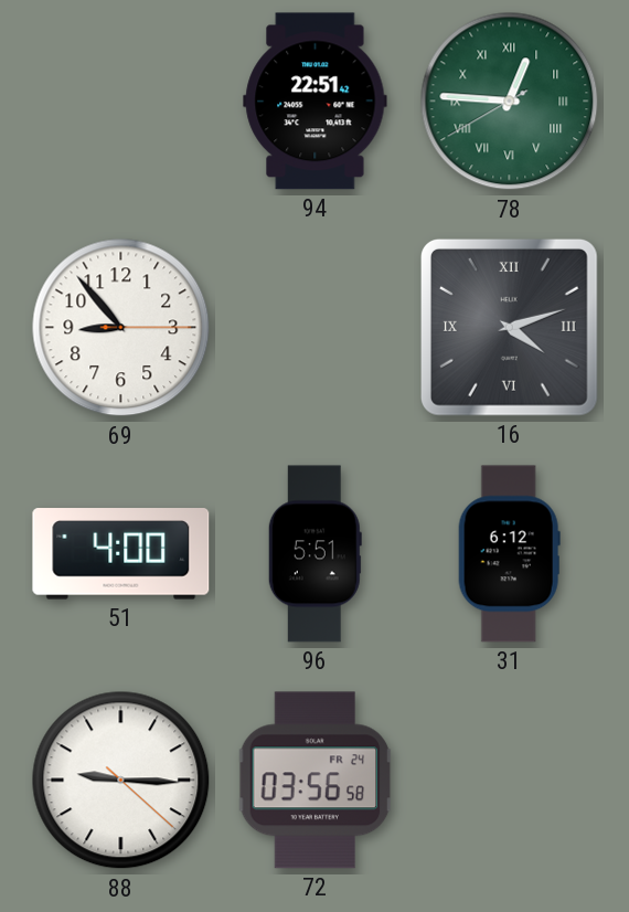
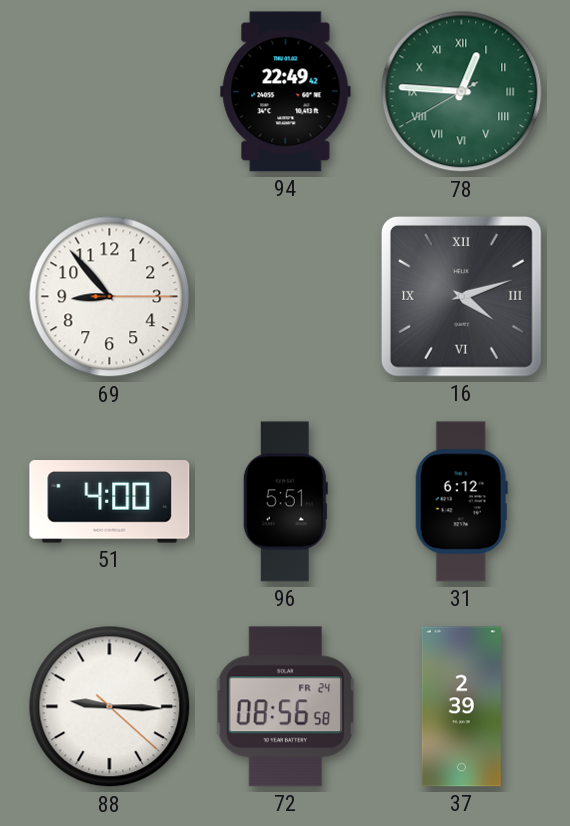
94: 22:51 -> 22:49 (286, 92)
72: 03:56 -> 08:56 (286, 707)
37: none -> 2:39 (461, 707)
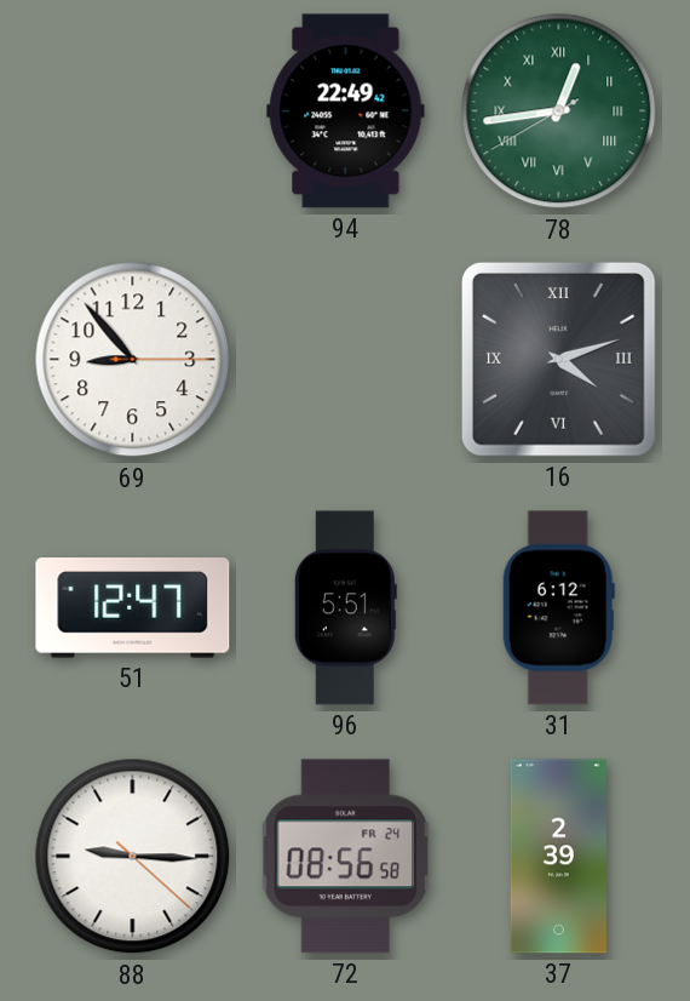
78: 12:45 -> 12:43 (559, 111)
51: 4:00 -> 12:47 (133, 608)
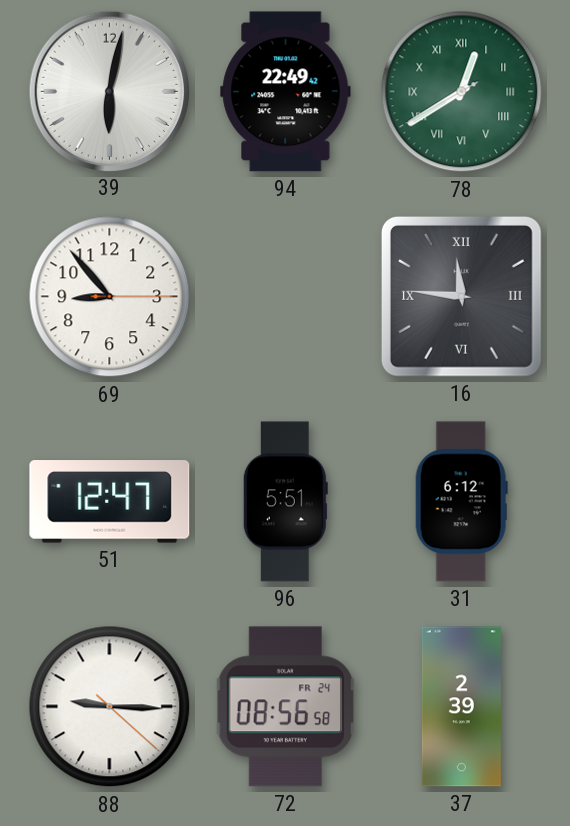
39: none -> 6:02 (109, 91)
78: 12:43 -> 12:39 (462, 92)
16: 4:12 -> 11:46 (461, 296)
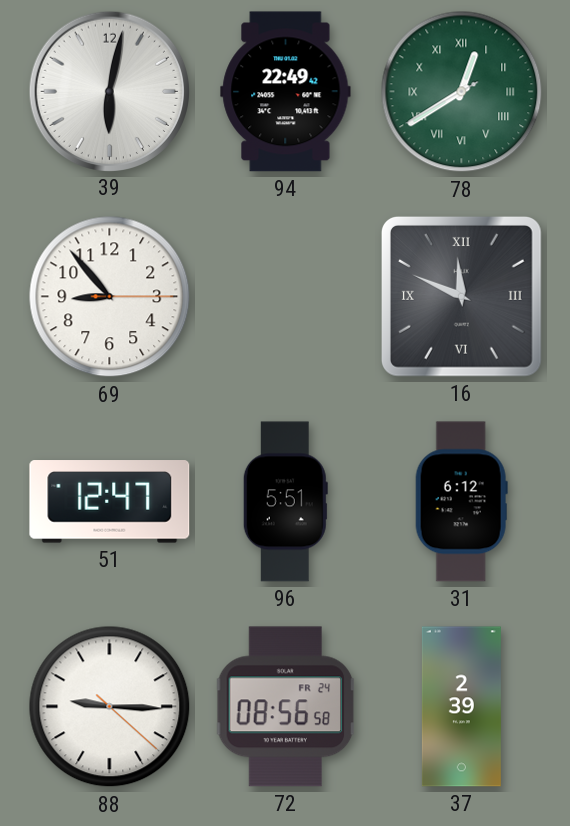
16: 11:46 -> 11:49 (461, 296)
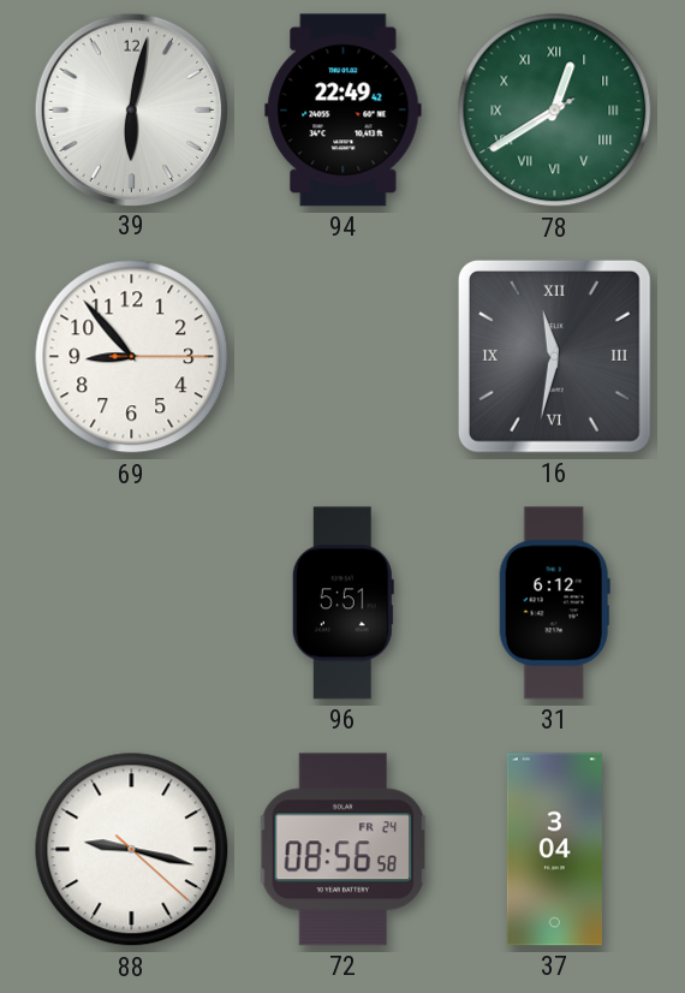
16: 11:49 -> 11:32 (554, 356)
51: 12:47 -> none (110, 502)
88: 9:15 -> 9:17 (132, 850)
37: 2:39 -> 3:04 (554, 850)
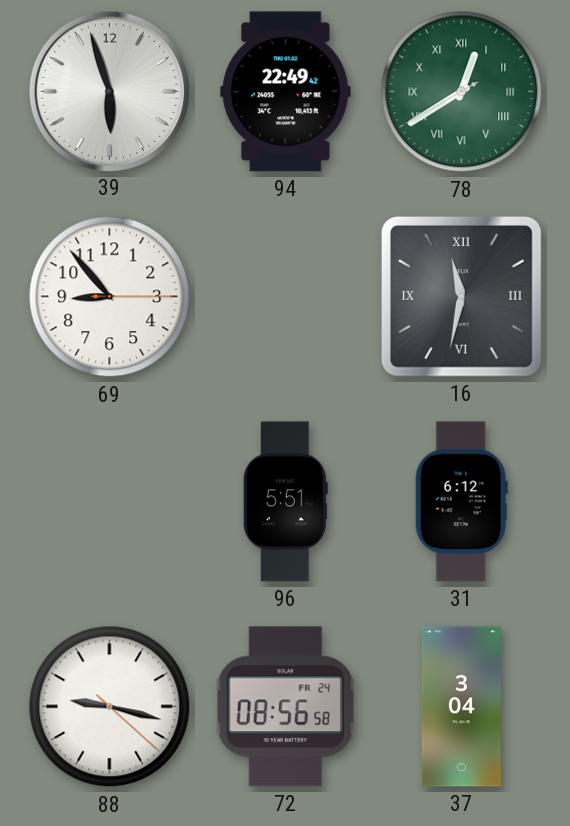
39: 6:02 -> 5:57 (109, 91)
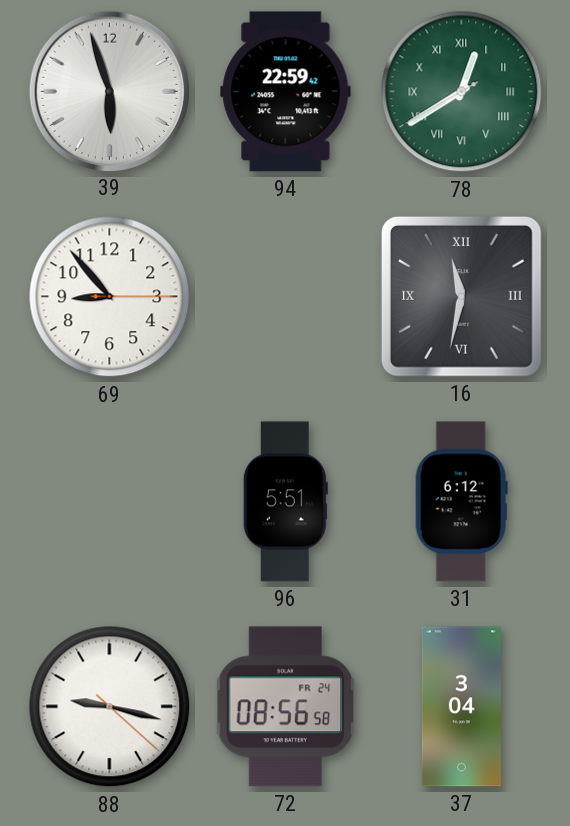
94: 22:49 -> 22:59 (286, 92)
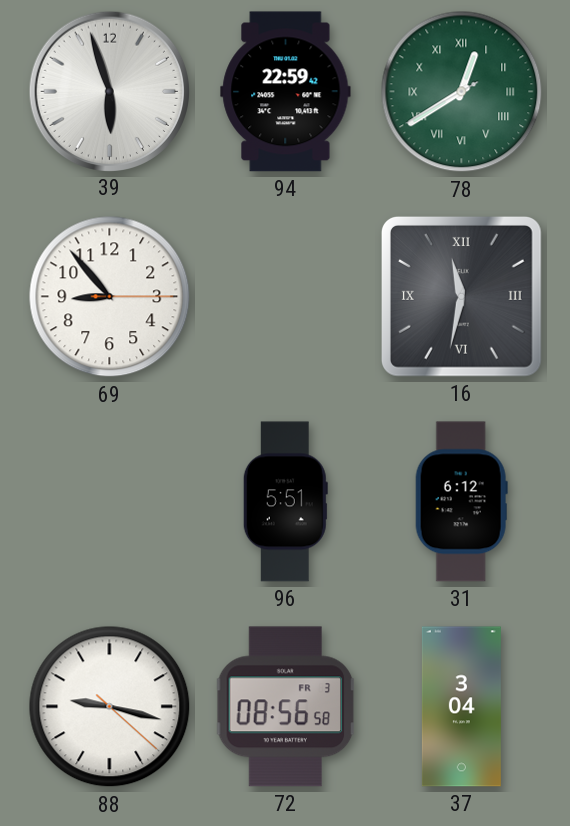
72 date: FR 24 -> FR 3 (286, 707)
